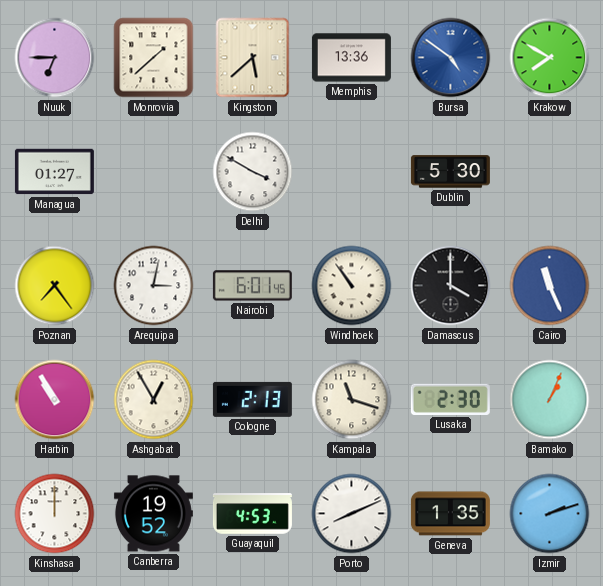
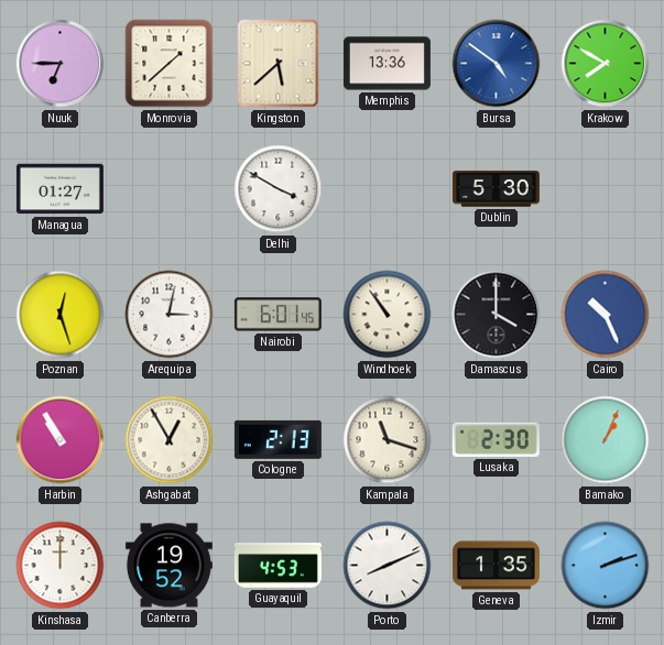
Poznan: 7:24 -> 12:27 (61, 315)
Cairo: 11:26 -> 10:26 (606, 315)
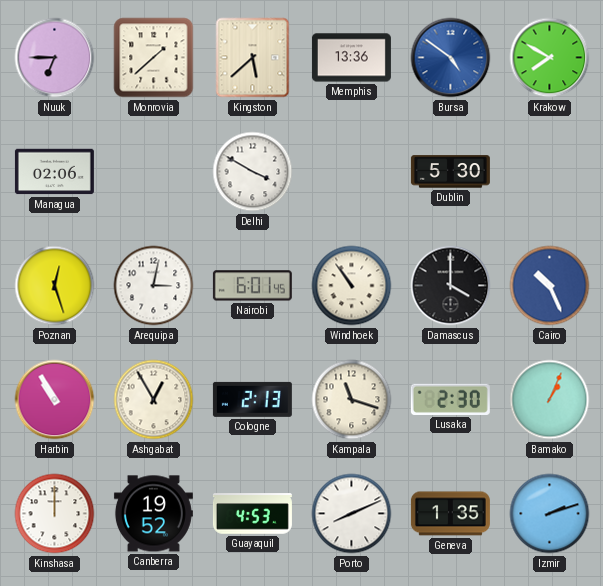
Managua: 01:27 -> 02:06 (54, 172)
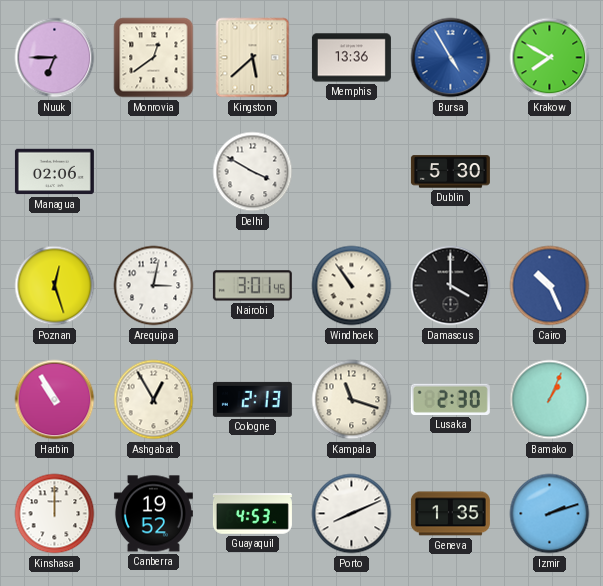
Monrovia: 1:38 -> 12:39 (154, 58)
Bursa: 4:51 -> 4:55 (451, 58)
Nairobi: 6:01 -> 3:01 (252, 286)
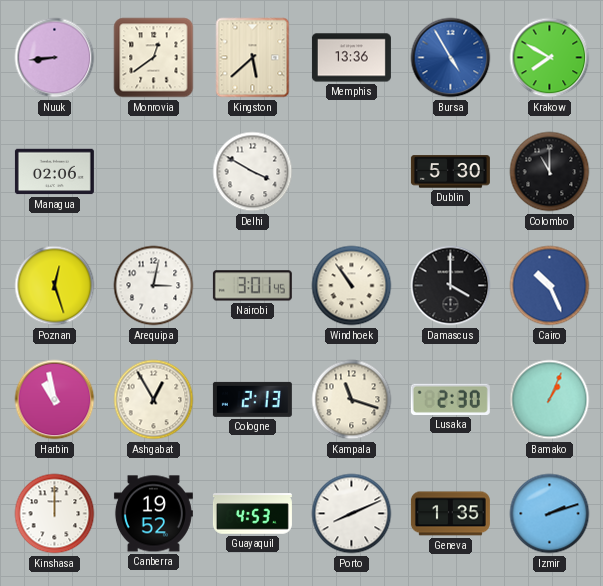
Nuuk: 6:45 -> 8:44 (55, 58)
Colombo: none -> 11:00 (550, 172)
Harbin: 10:55 -> 10:58 (55, 400)
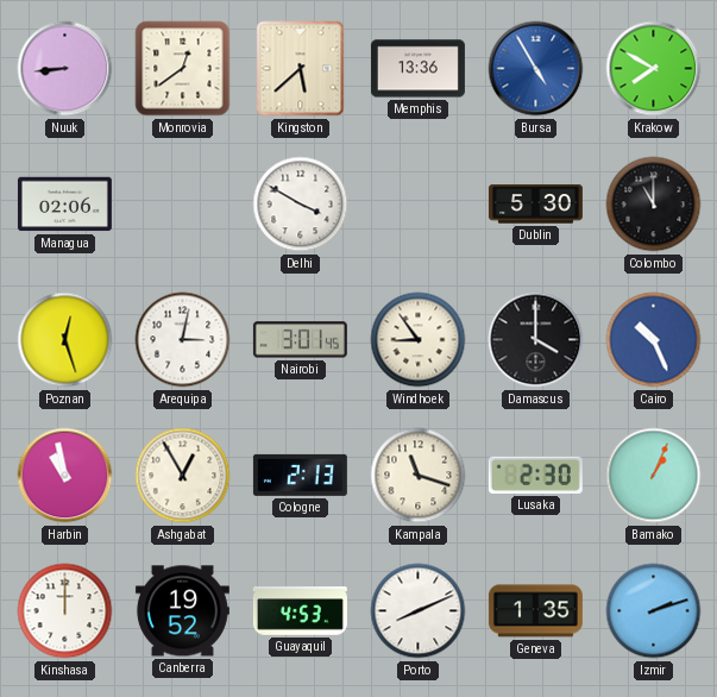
Windhoek: 10:54 -> 8:54 (419, 340)
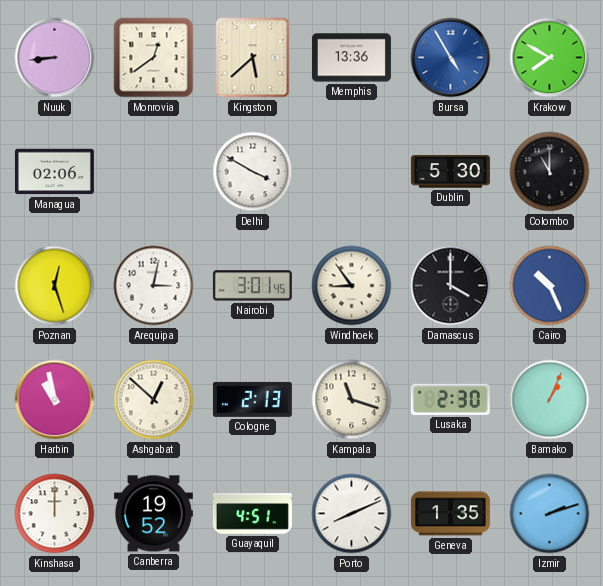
Ashgabat: 12:55 -> 12:52 (154, 400)
Guayaquil: 4:53 -> 4:51 (252, 514)
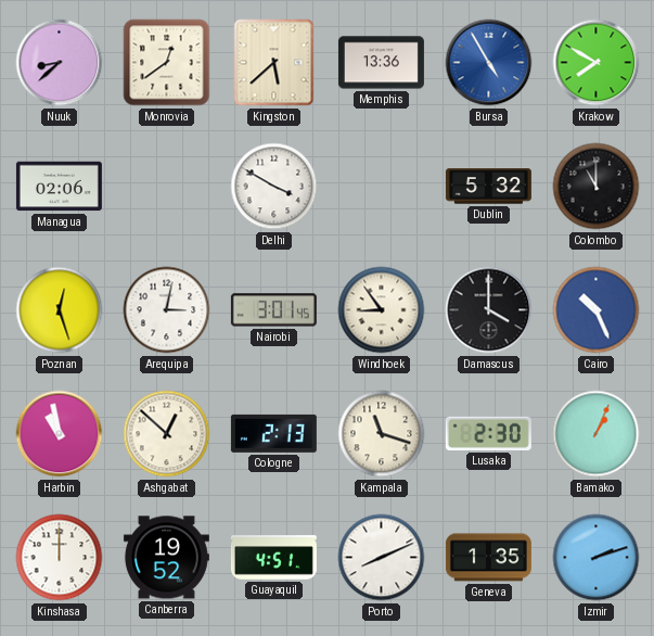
Nuuk: 8:44 -> 8:38 (60, 63)
Dublin: 5:30 -> 5:32 (488, 187)
